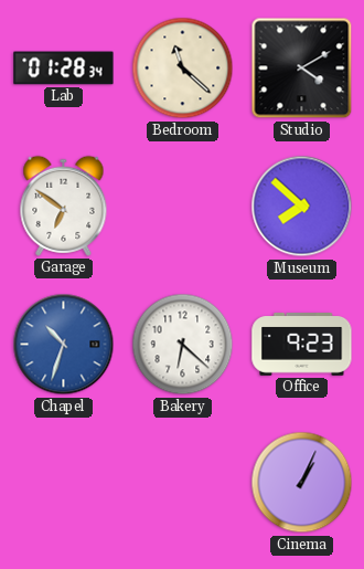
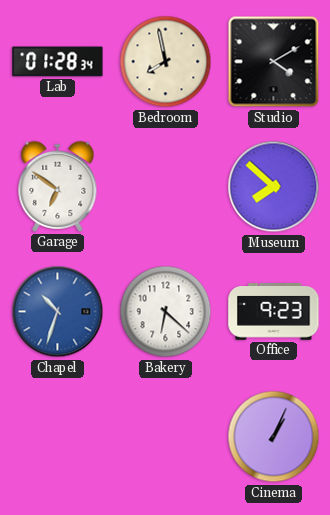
Bedroom: 11:22 -> 7:58 (166, 62)
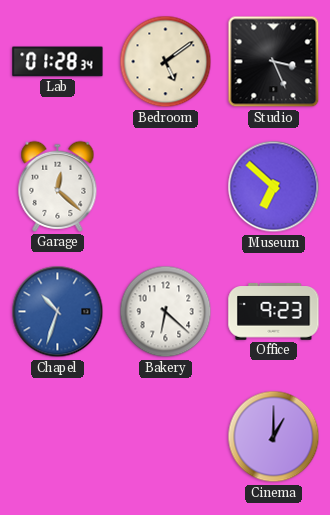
Bedroom: 7:58 -> 5:09 (166, 62)
Studio: 4:10 -> 3:26 (274, 62)
Garage: 6:51 -> 12:22 (58, 186)
Museum: 7:52 -> 6:52 (274, 187)
Cinema: 1:04 -> 1:00 (274, 437)
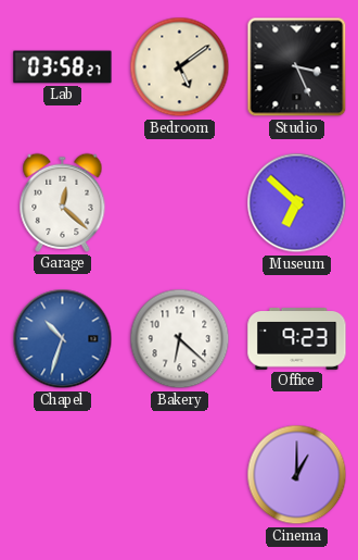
Lab: 01:28 -> 03:58 (63, 67)
